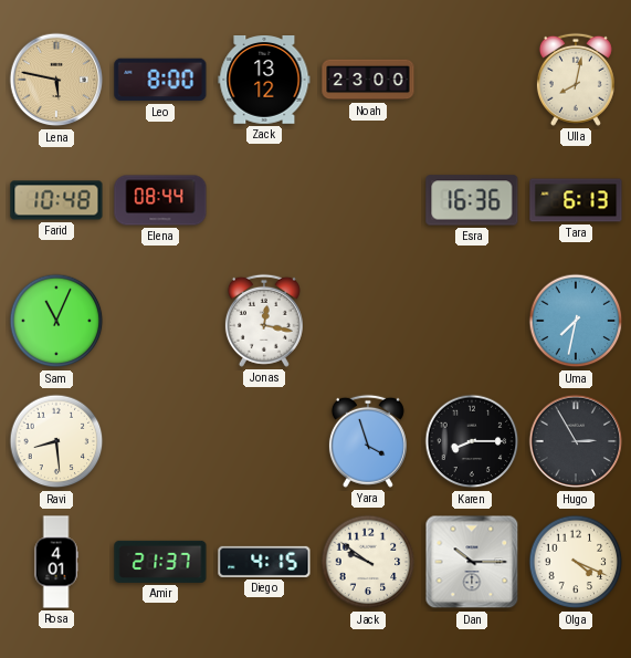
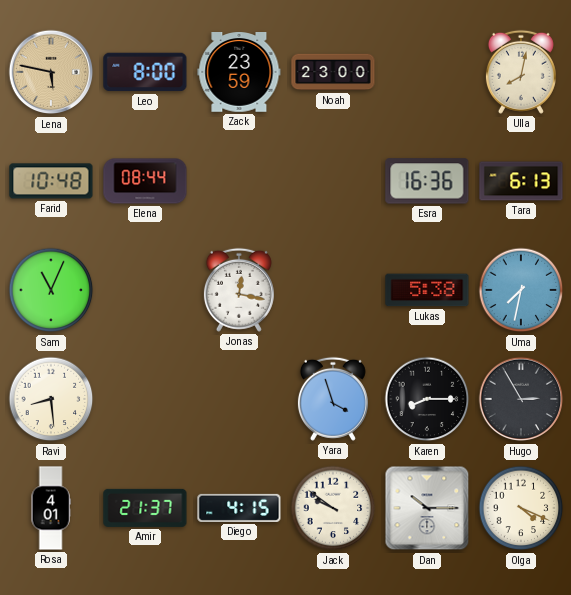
Zack: 13:12 -> 23:59 (239, 73)
Lukas: none -> 5:38 (427, 290)
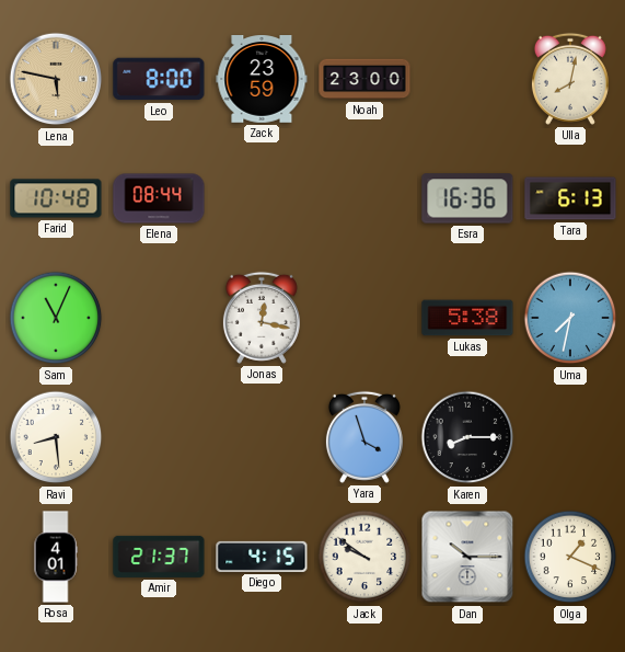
Hugo: 2:55 -> none (521, 399)
Olga: 4:19 -> 1:19 (570, 557)
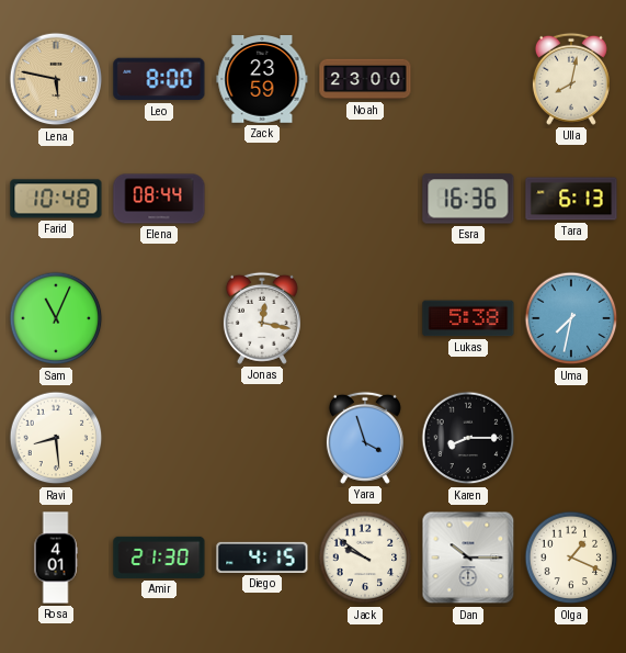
Amir: 21:37 -> 21:30 (159, 558)
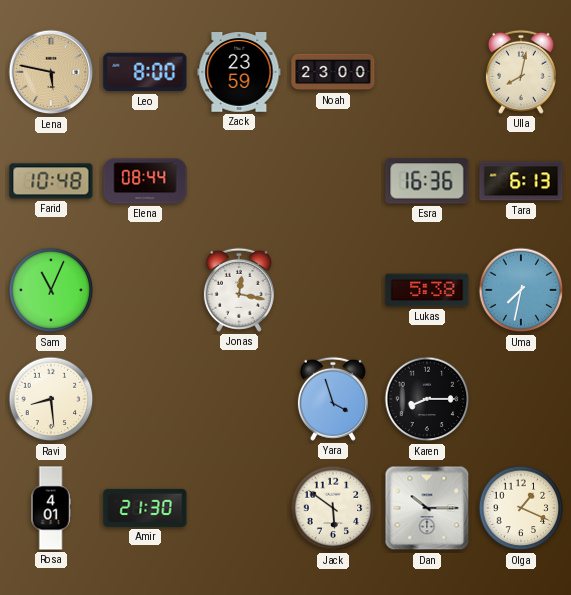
Diego: 4:15 -> none (262, 558)
Jack: 9:51 -> 5:51 (333, 508)
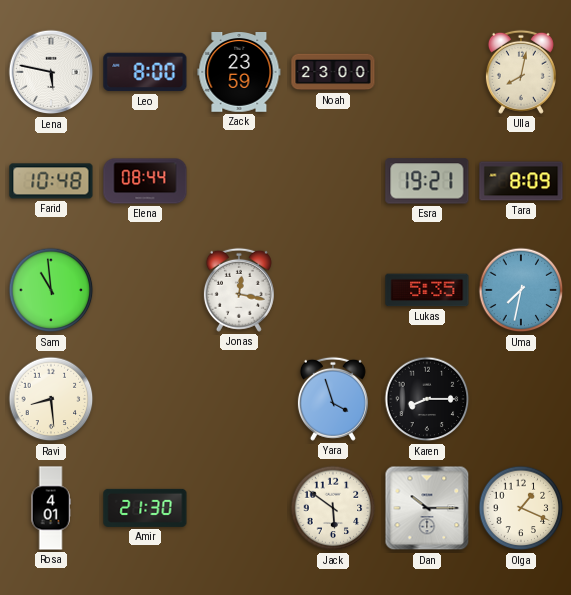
Lena dial: champagne -> white (51, 72)
Esra: 16:36 -> 19:21 (427, 181)
Tara: 6:13 -> 8:09 (521, 181)
Sam: 11:04 -> 10:59 (51, 290)
Lukas: 5:38 -> 5:35 (427, 290)
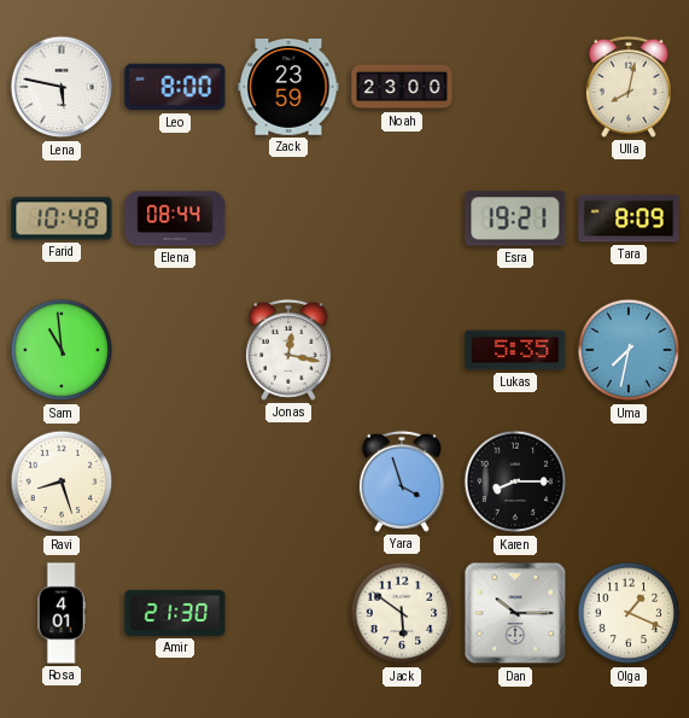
Ravi: 8:29 -> 8:27 (62, 481)
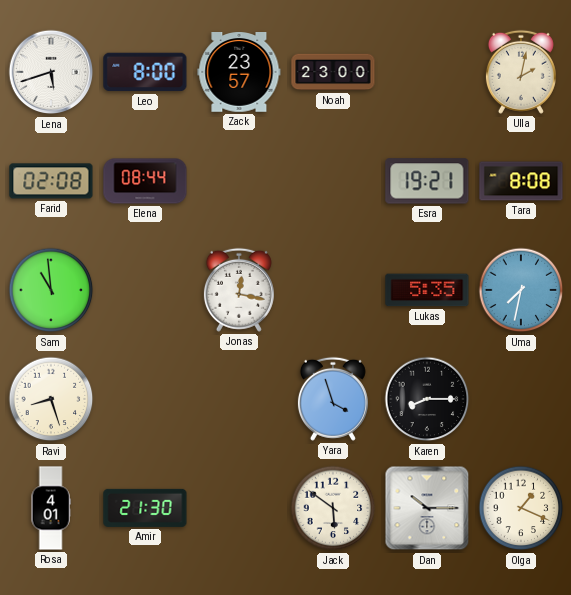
Lena: 5:47 -> 5:42 (51, 72)
Zack: 23:59 -> 23:57 (239, 73)
Ulla: 8:02 -> 2:02 (521, 72)
Farid: 10:48 -> 02:08 (51, 181)
Tara: 8:09 -> 8:08 (521, 181)
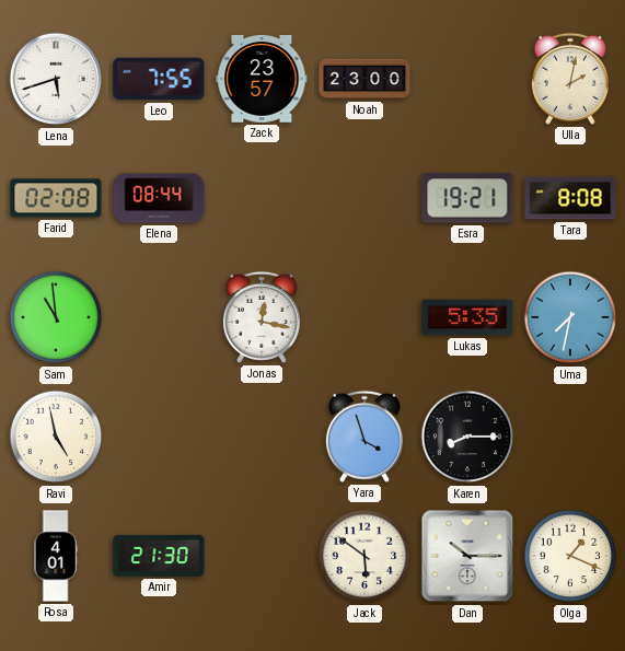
Leo: 8:00 -> 7:55 (159, 79)
Ravi: 8:27 -> 4:58 (56, 437)
